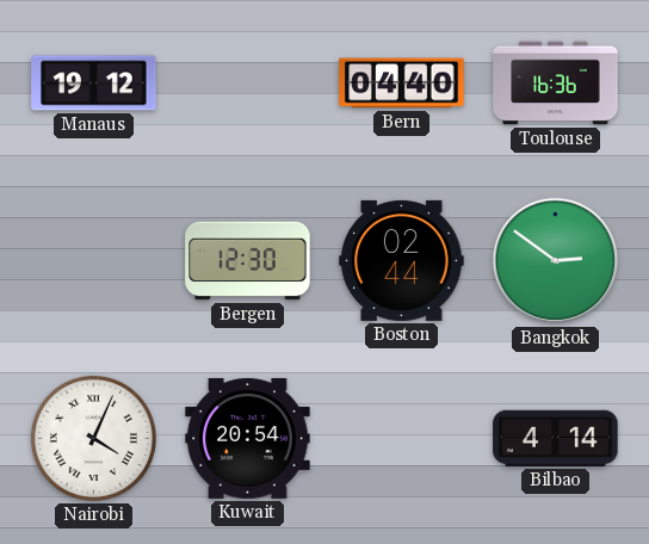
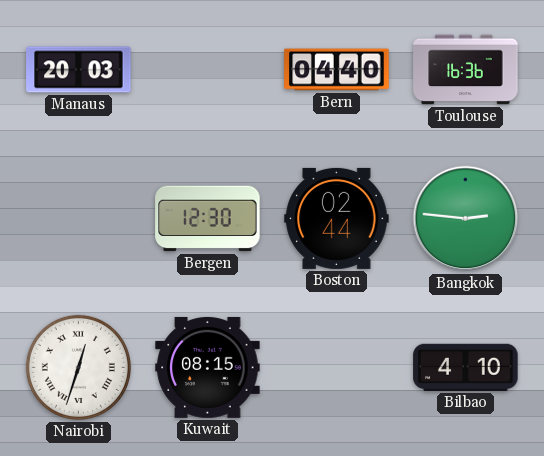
Manaus: 19:12 -> 20:03 (79, 70)
Bangkok: 2:51 -> 2:46 (466, 219)
Nairobi: 4:04 -> 12:33 (78, 367)
Kuwait: 20:54 -> 08:15 (208, 367)
Bilbao: 4:14 -> 4:10 (466, 367)
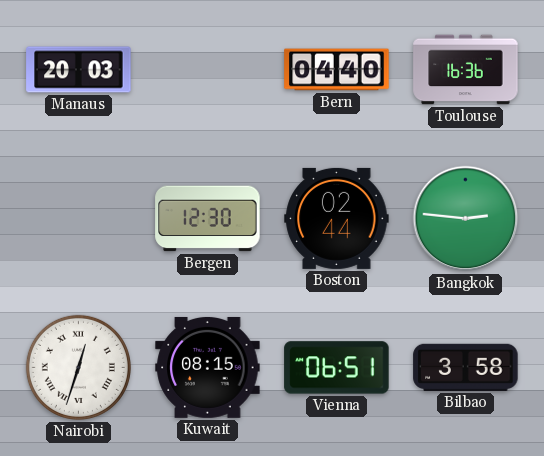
Vienna: none -> 06:51 (337, 368)
Bilbao: 4:10 -> 3:58 (466, 367)
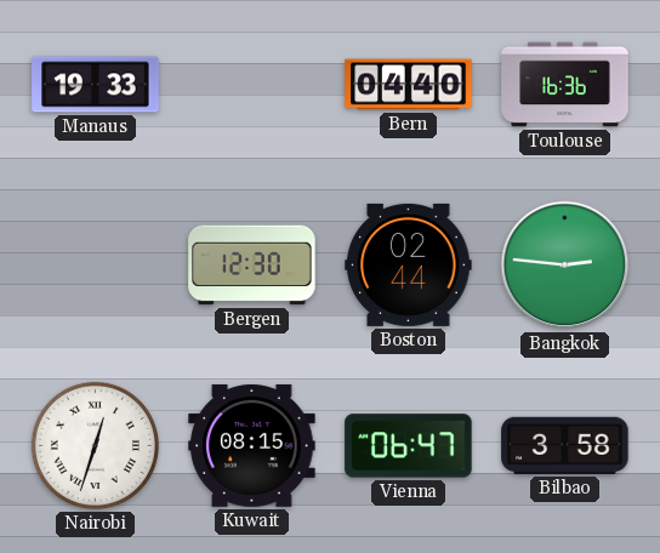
Manaus: 20:03 -> 19:33 (96, 85)
Vienna: 06:51 -> 06:47 (409, 446)
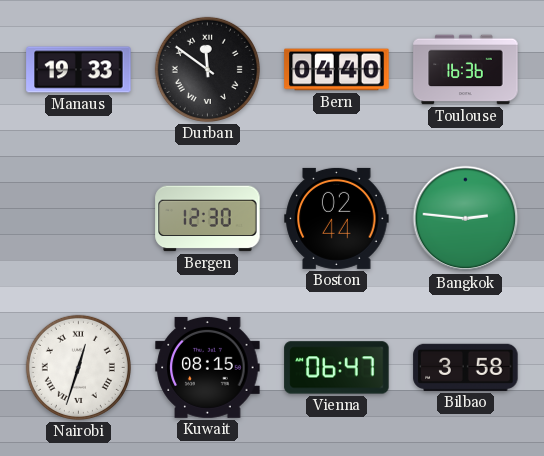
Durban: none -> 11:51 (207, 69)
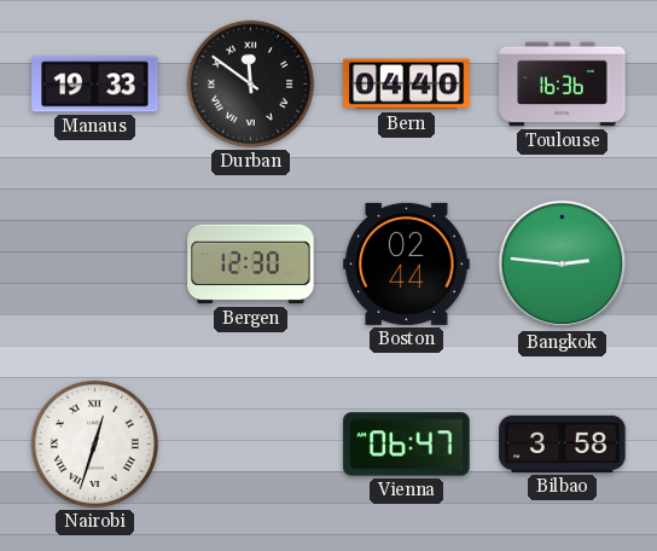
Kuwait: 08:15 -> none (208, 367)
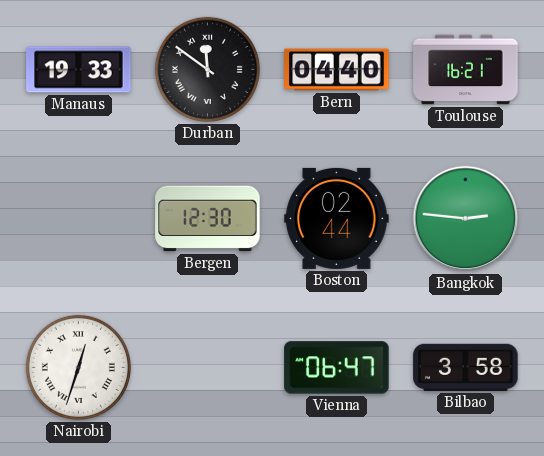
Toulouse: 16:36 -> 16:21 (466, 70)
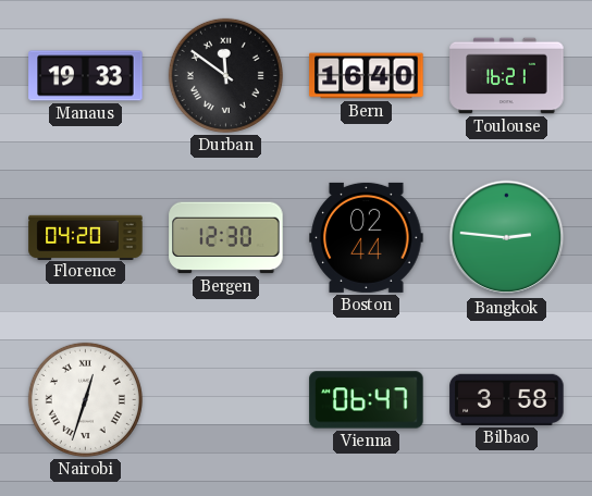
Bern: 04:40 -> 16:40 (367, 76)
Florence: none -> 04:20 (86, 237)
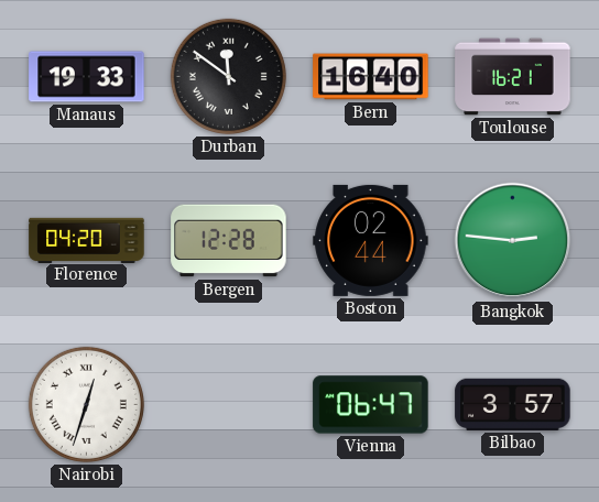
Bergen: 12:30 -> 12:28 (229, 241)
Bilbao: 3:58 -> 3:57 (513, 404)
